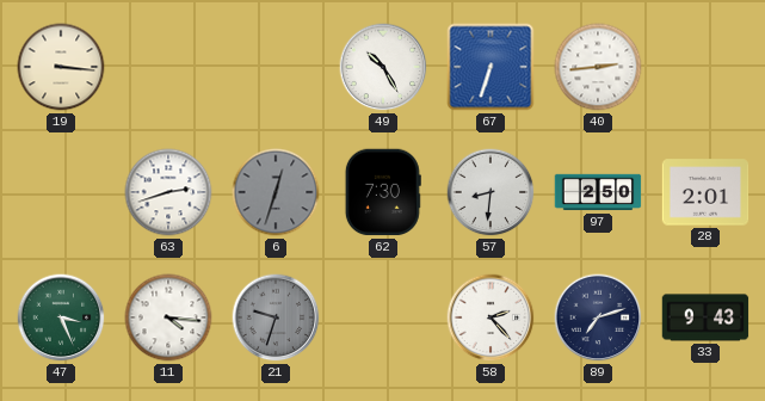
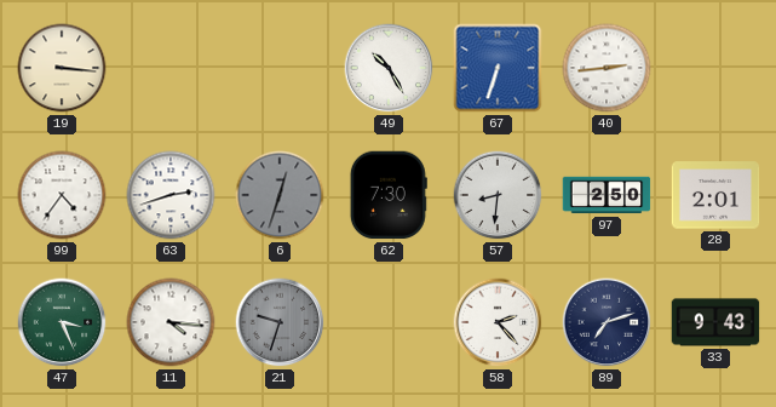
99: none -> 4:36 (62, 195)
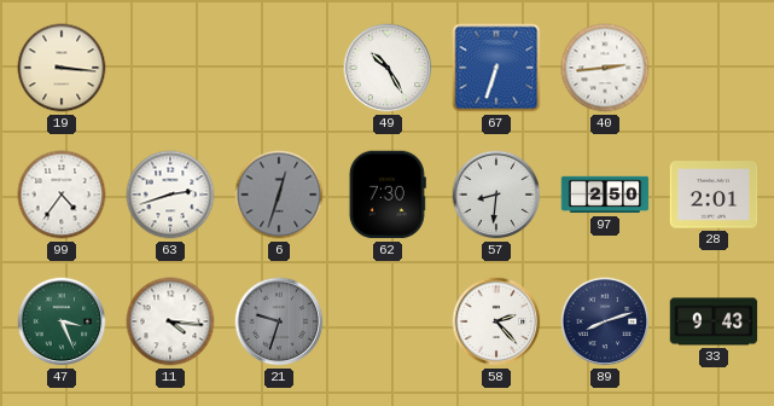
89: 7:12 -> 8:12 (605, 321)
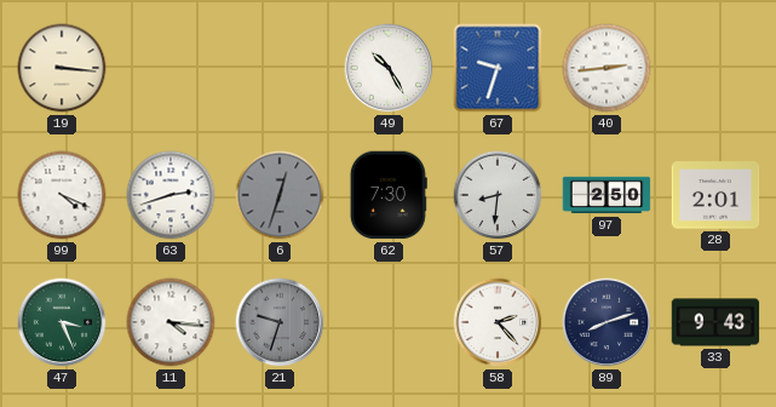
67: 6:33 -> 9:33 (498, 68)
99: 4:36 -> 4:19 (62, 195)
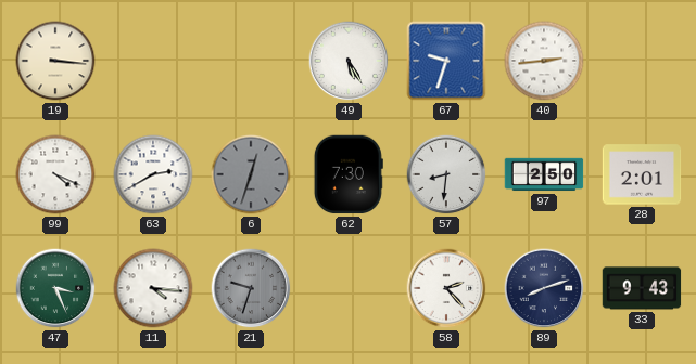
49: 10:25 -> 5:25 (349, 61)
63: 2:42 -> 2:40 (153, 174)
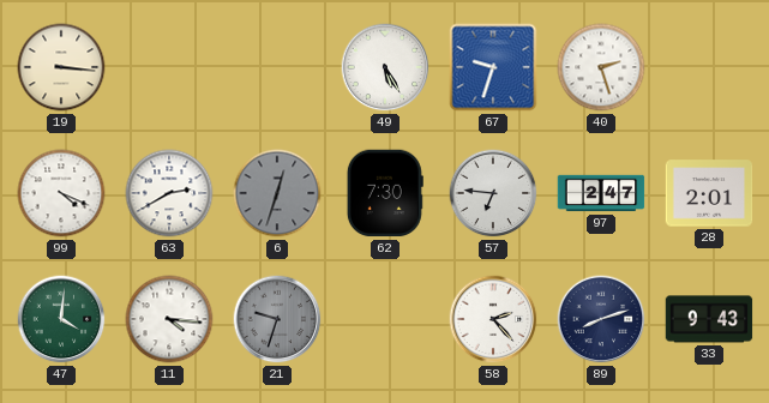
40: 2:44 -> 2:27 (601, 67)
57: 8:31 -> 6:46 (493, 193)
97: 2:50 -> 2:47 (601, 193)
47: 3:26 -> 4:01 (61, 319)
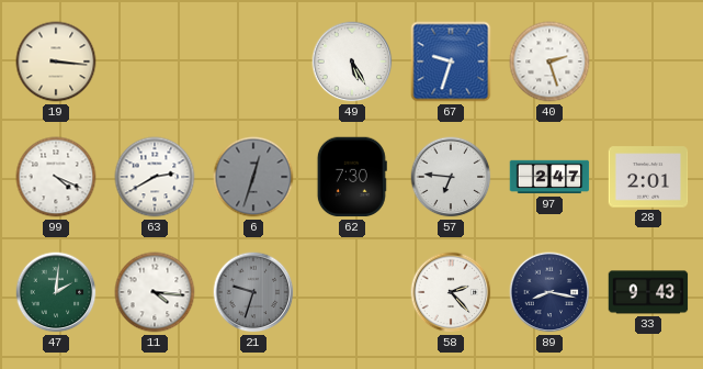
47: 4:01 -> 2:01 (56, 292)
89: 8:12 -> 8:17 (549, 292)
